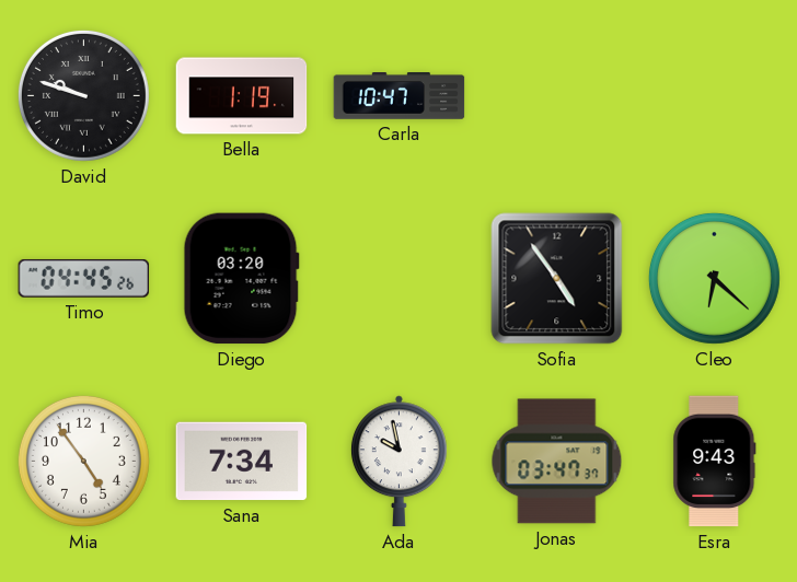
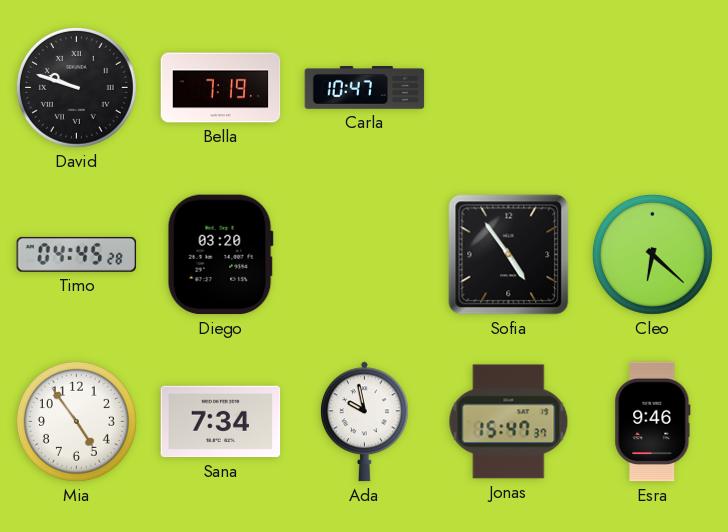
Bella: 1:19 -> 7:19 (221, 88)
Timo: 04:45:26 -> 04:45:28 (77, 254)
Jonas: 03:47 -> 15:47 (509, 422)
Esra: 9:43 -> 9:46 (653, 422)
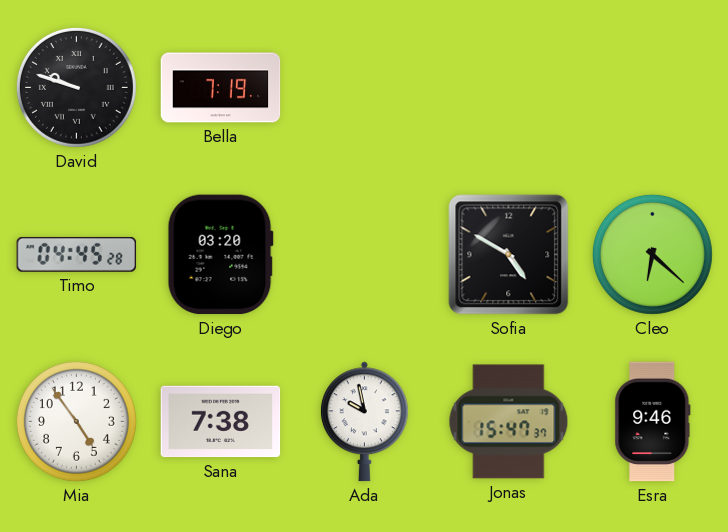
Carla: 10:47 -> none (365, 88)
Sofia: 4:54 -> 4:50 (509, 255)
Sana: 7:34 -> 7:38 (221, 422)
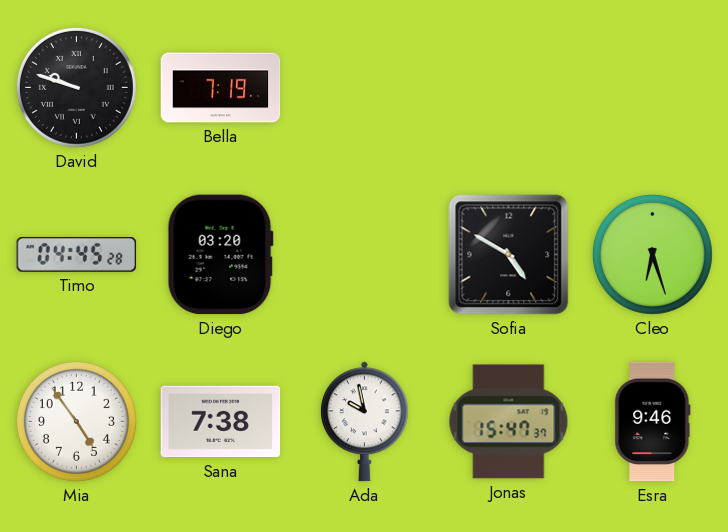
Cleo: 6:22 -> 6:27 (652, 254)
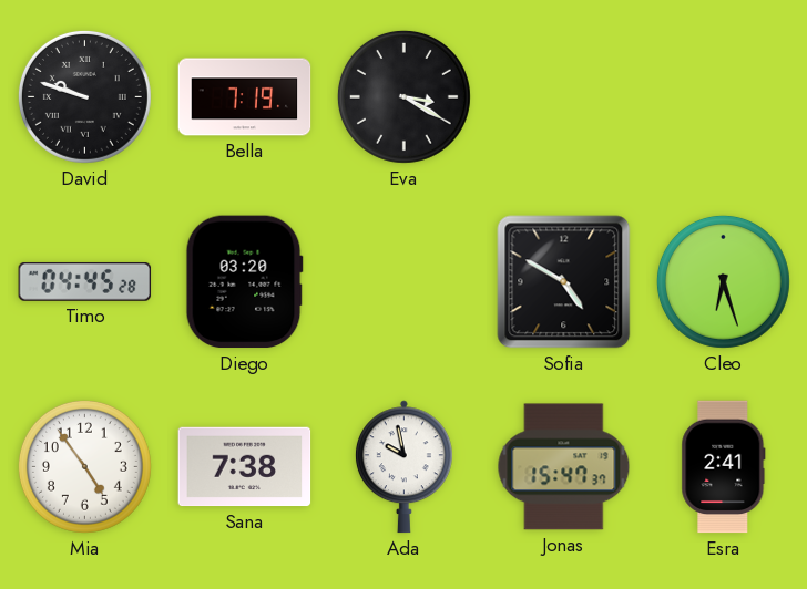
Eva: none -> 3:20 (403, 96)
Esra: 9:46 -> 2:41 (724, 467)
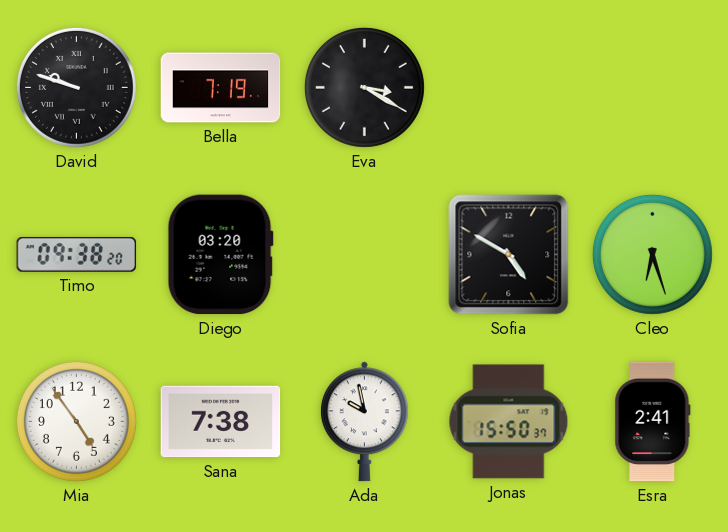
Timo: 04:45 -> 09:38 (77, 254)
Jonas: 15:47 -> 15:50 (509, 422)
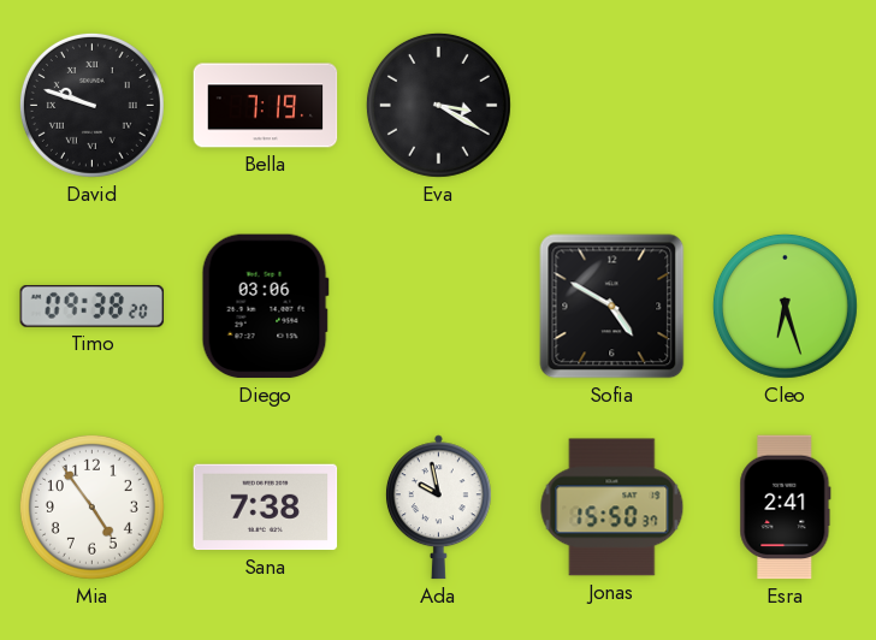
Diego: 03:20 -> 03:06 (265, 307)
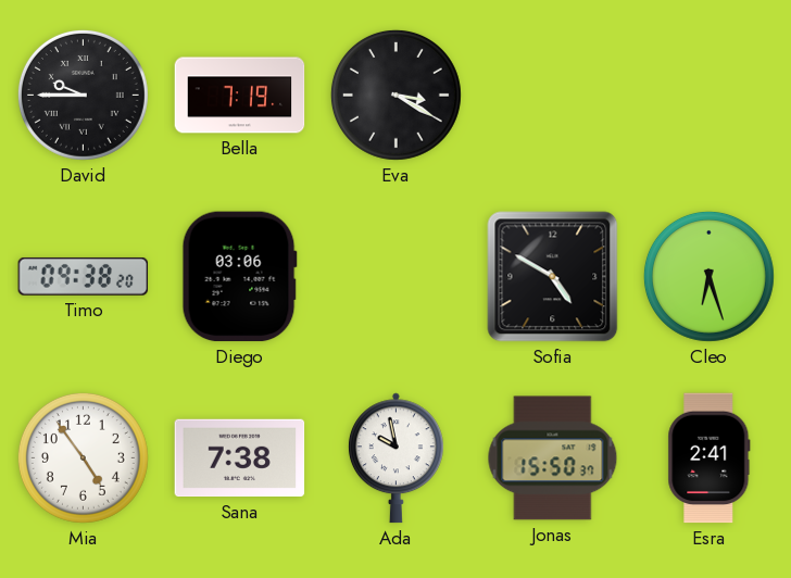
David: 9:48 -> 9:45 (83, 95)
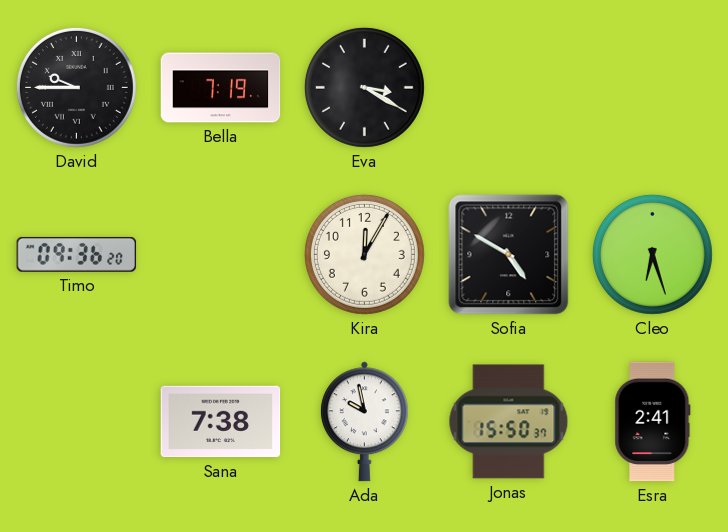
Timo: 09:38 -> 09:36 (77, 254)
Diego: 03:06 -> none (239, 277)
Kira: none -> 12:05 (364, 254)
Mia: 4:54 -> none (83, 457)
